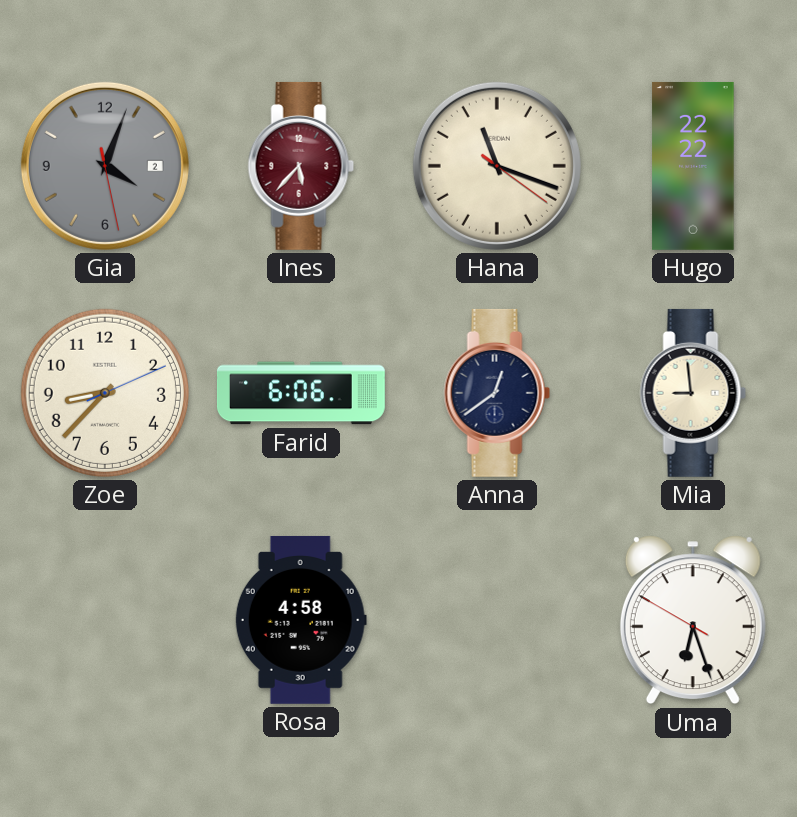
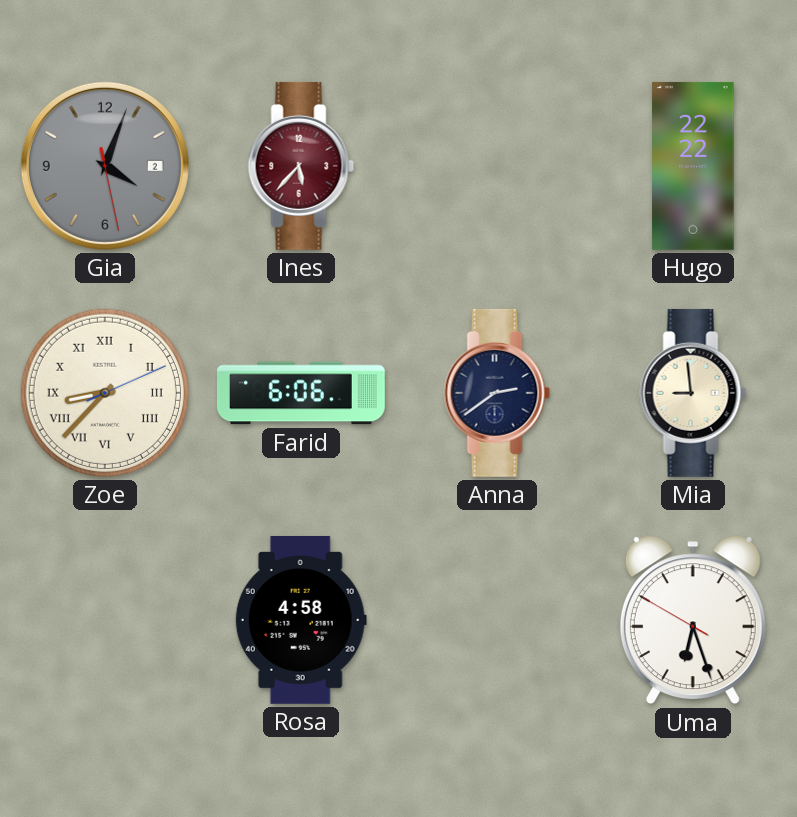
Hana: 11:18 -> none (497, 166)
Zoe numerals: Arabic -> Roman (105, 393)
Anna: 12:39 -> 2:39 (497, 393)
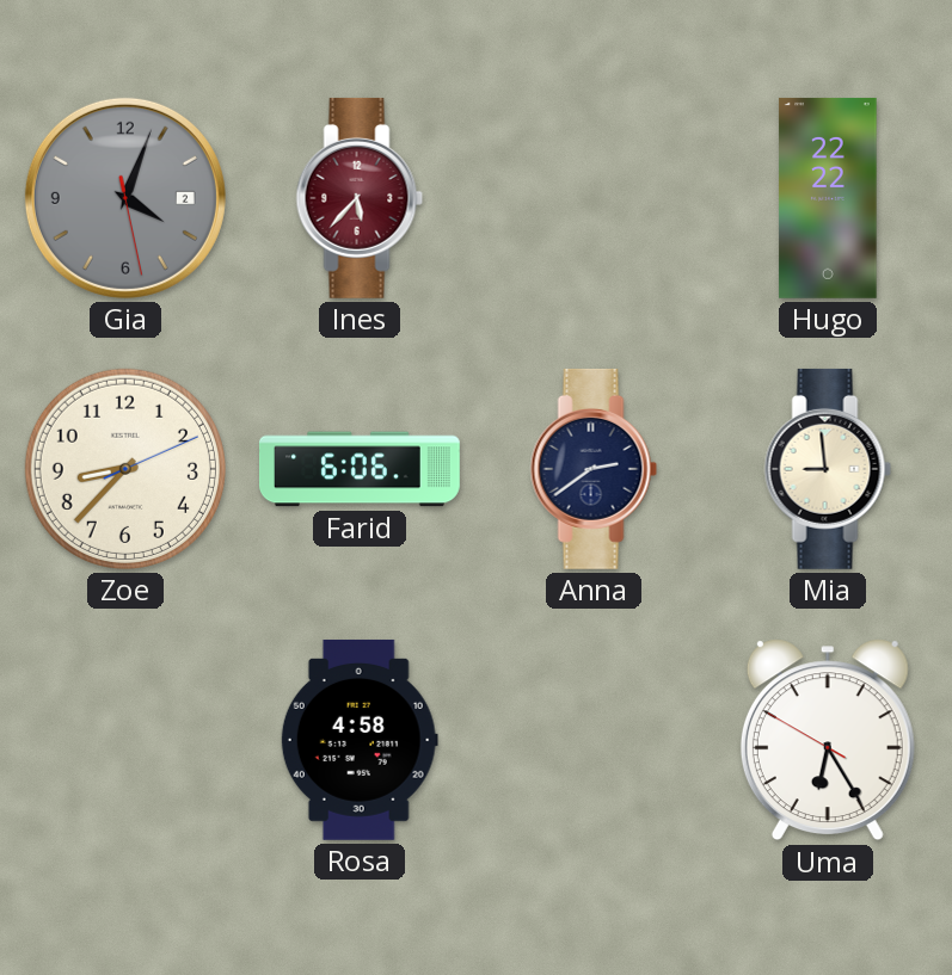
Zoe numerals: Roman -> Arabic (125, 469)
Uma: 6:26 -> 6:24 (828, 740)
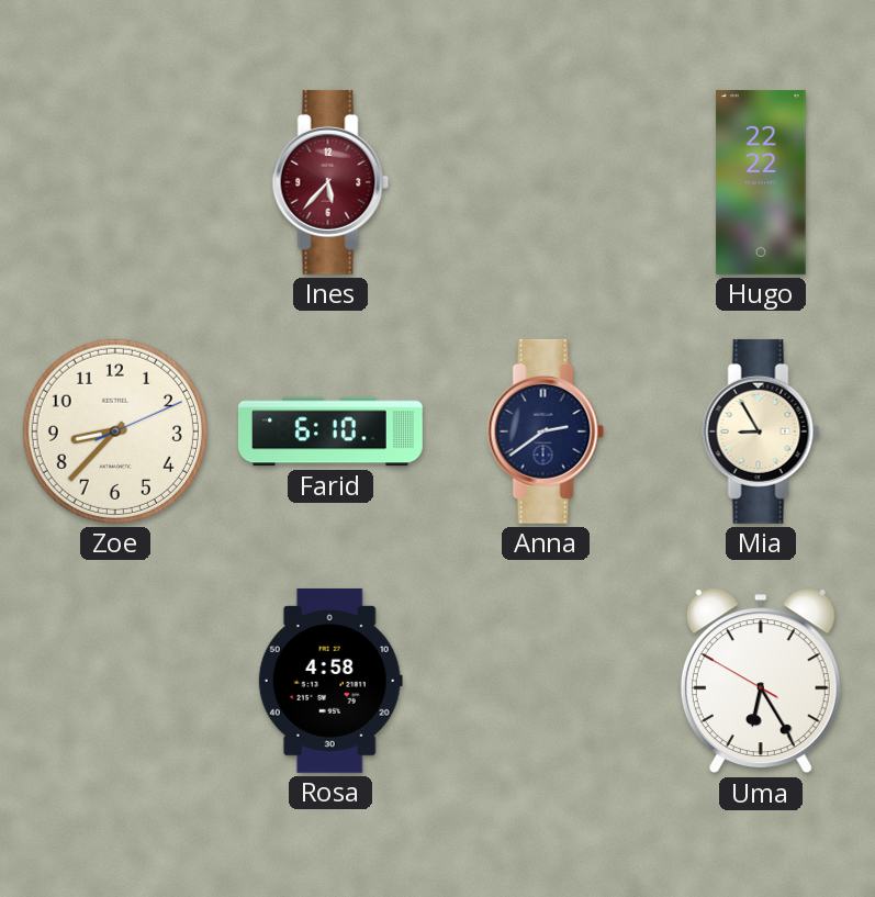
Gia: 4:03 -> none (125, 198)
Farid: 6:06 -> 6:10 (330, 431)
Mia: 8:59 -> 8:55 (761, 431)
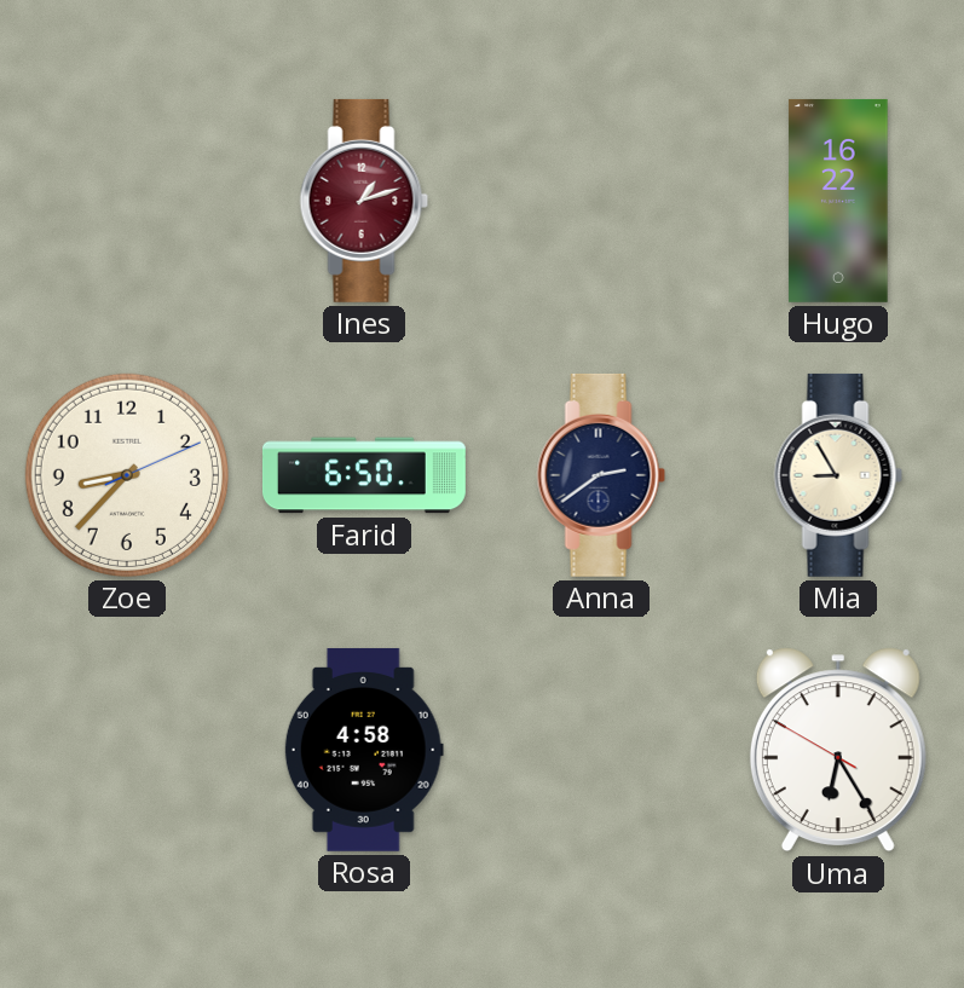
Ines: 5:37 -> 1:12 (364, 201)
Hugo: 22:22 -> 16:22 (838, 201)
Farid: 6:10 -> 6:50 (364, 475)
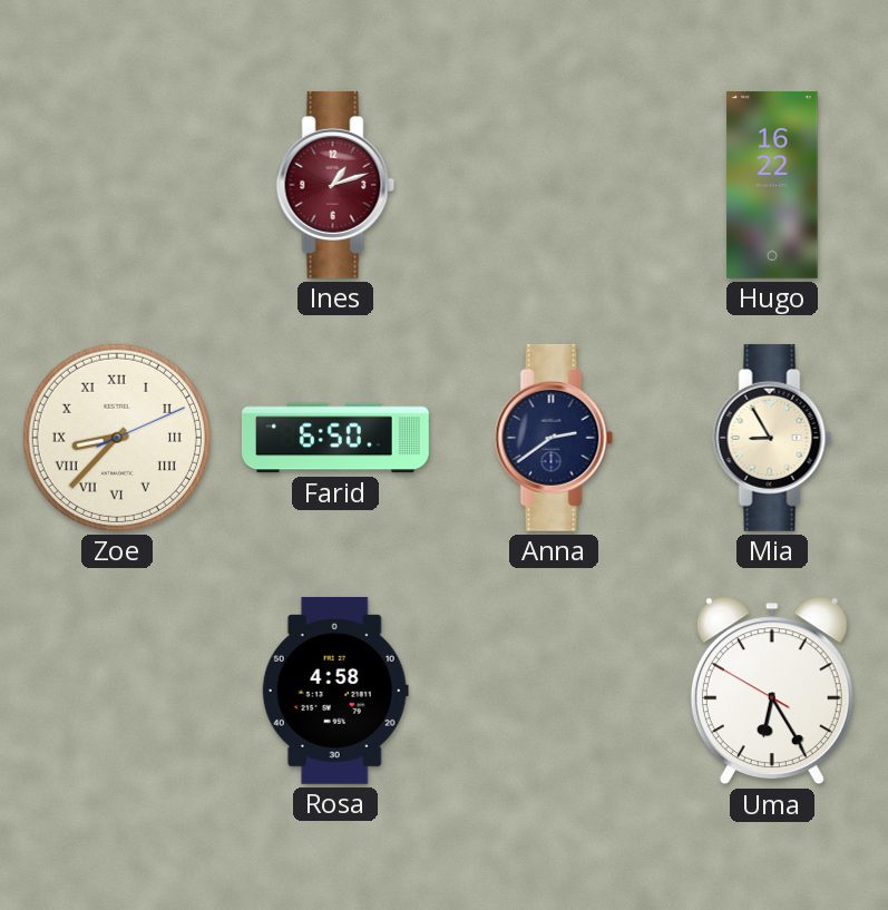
Zoe numerals: Arabic -> Roman (117, 438)
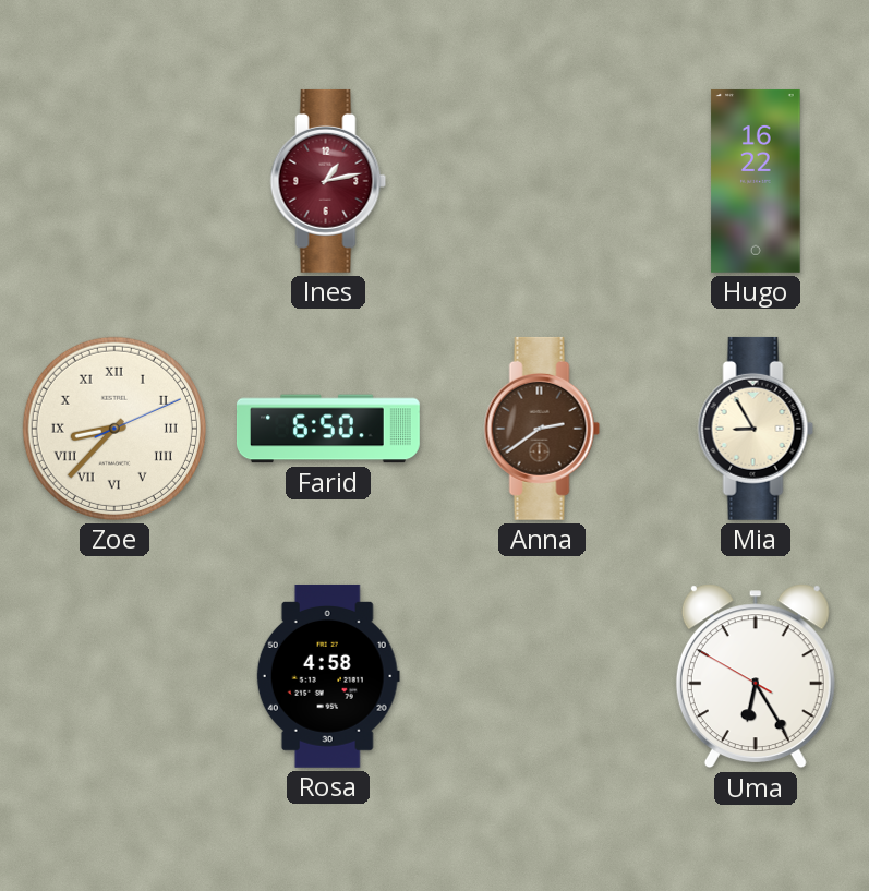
Ines: 1:12 -> 1:13 (328, 181)
Anna dial: navy -> brown (542, 429)
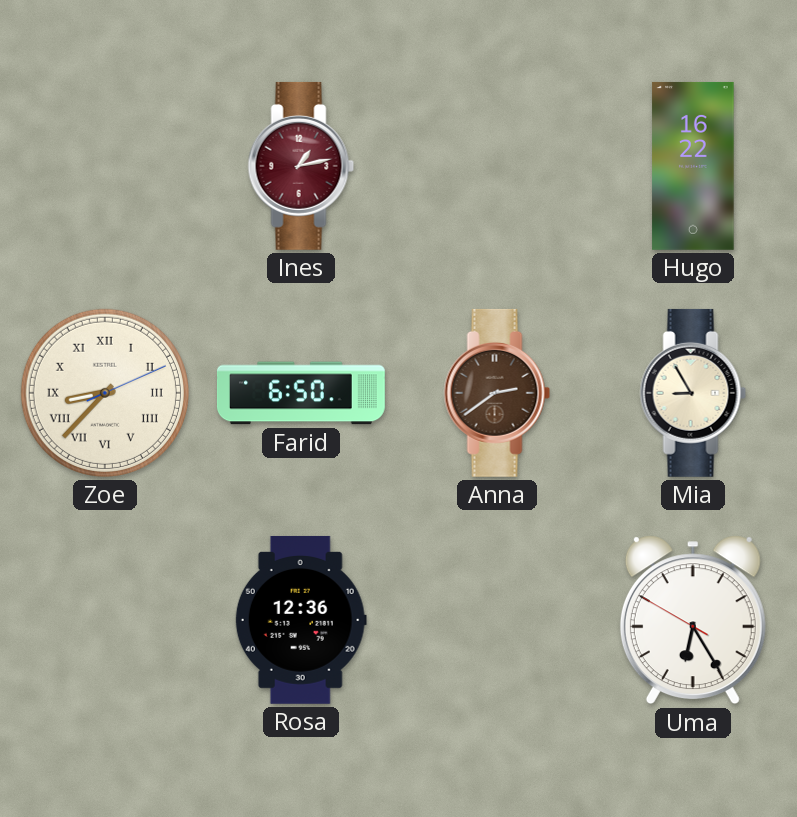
Rosa: 4:58 -> 12:36 (301, 620)
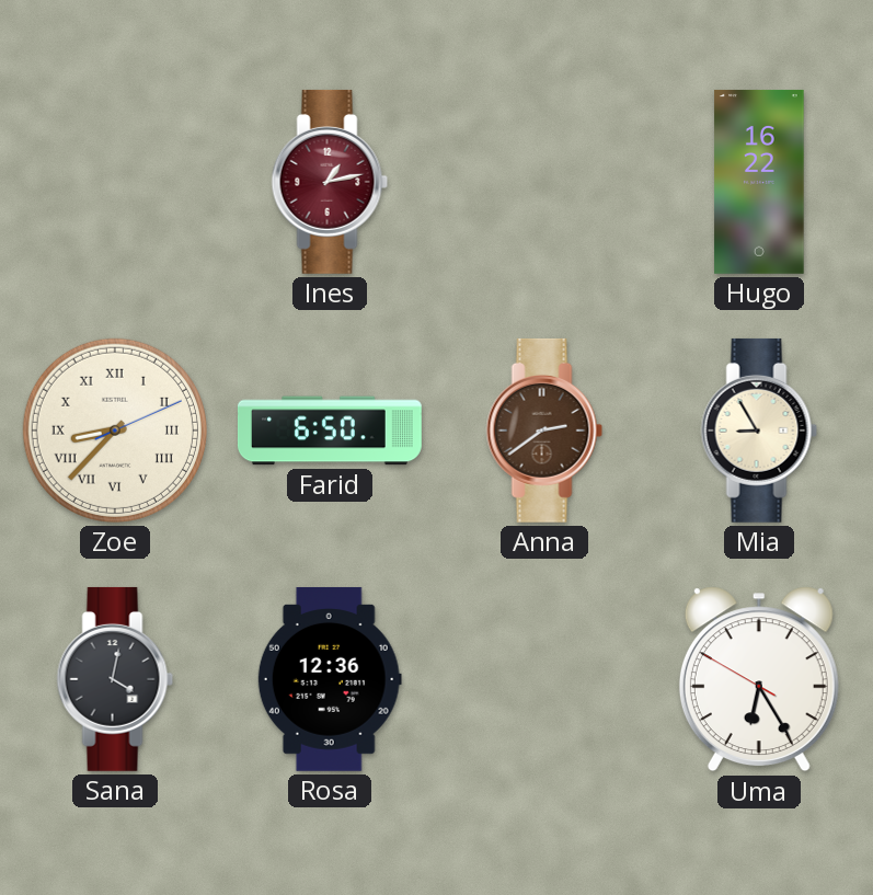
Sana: none -> 4:02 (115, 679)
